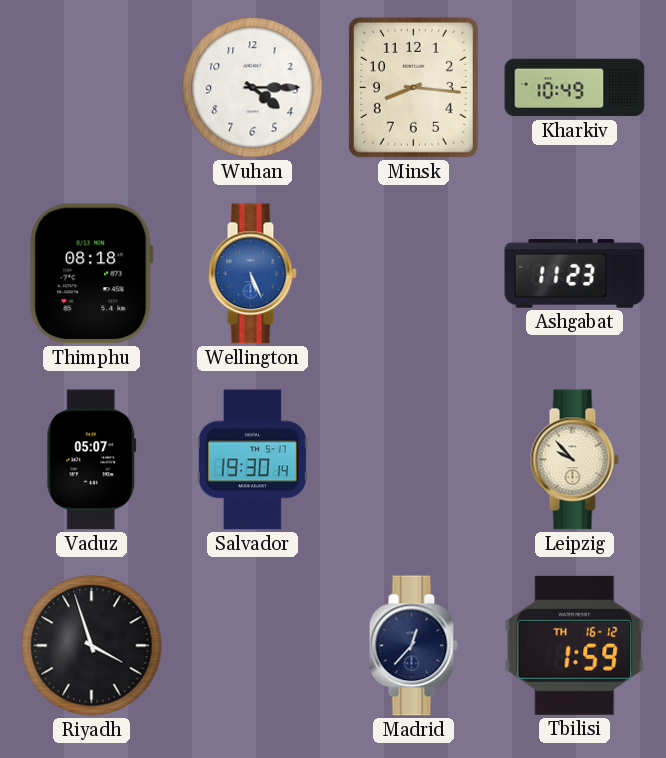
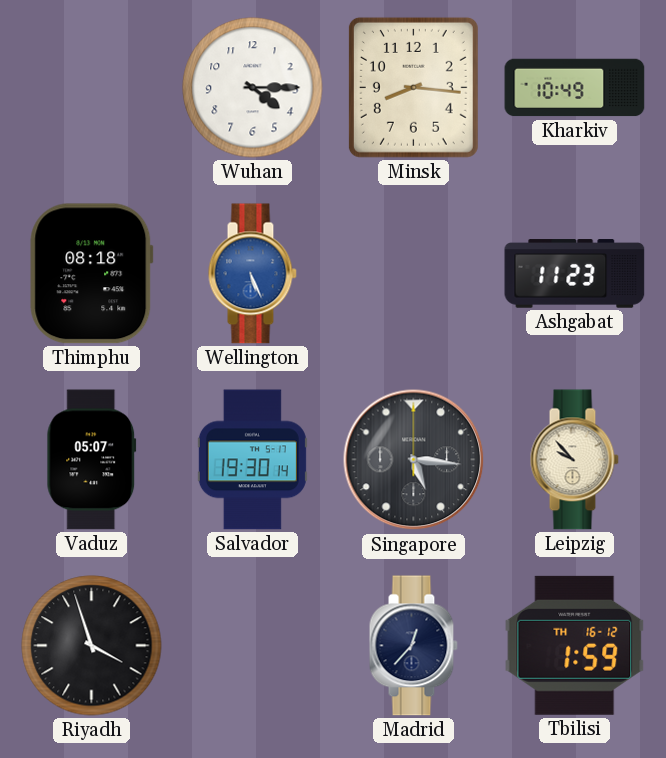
Singapore: none -> 5:16 (414, 460)
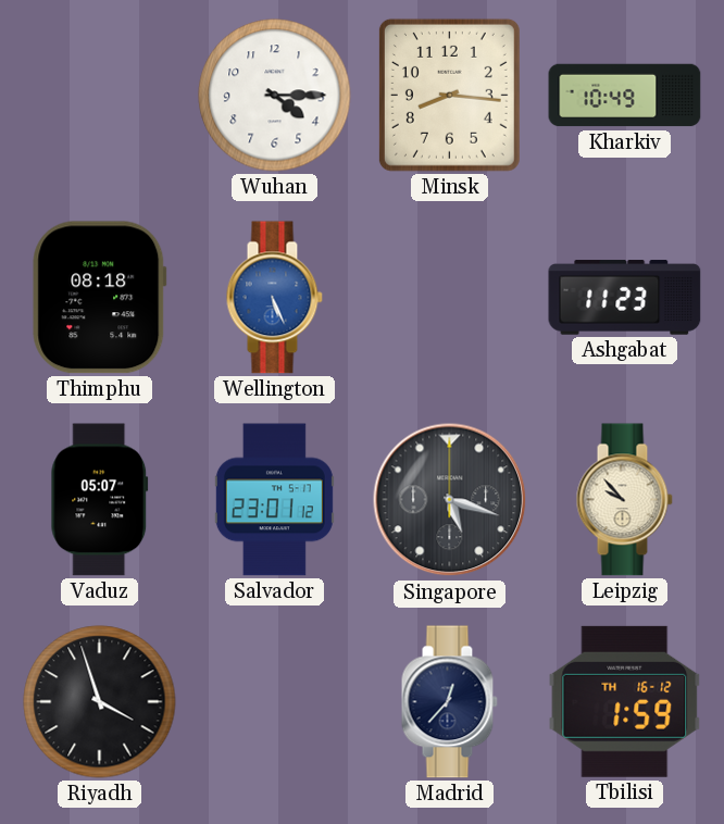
Salvador: 19:30 -> 23:01 (274, 500)
Singapore: 5:16 -> 5:18 (450, 500)
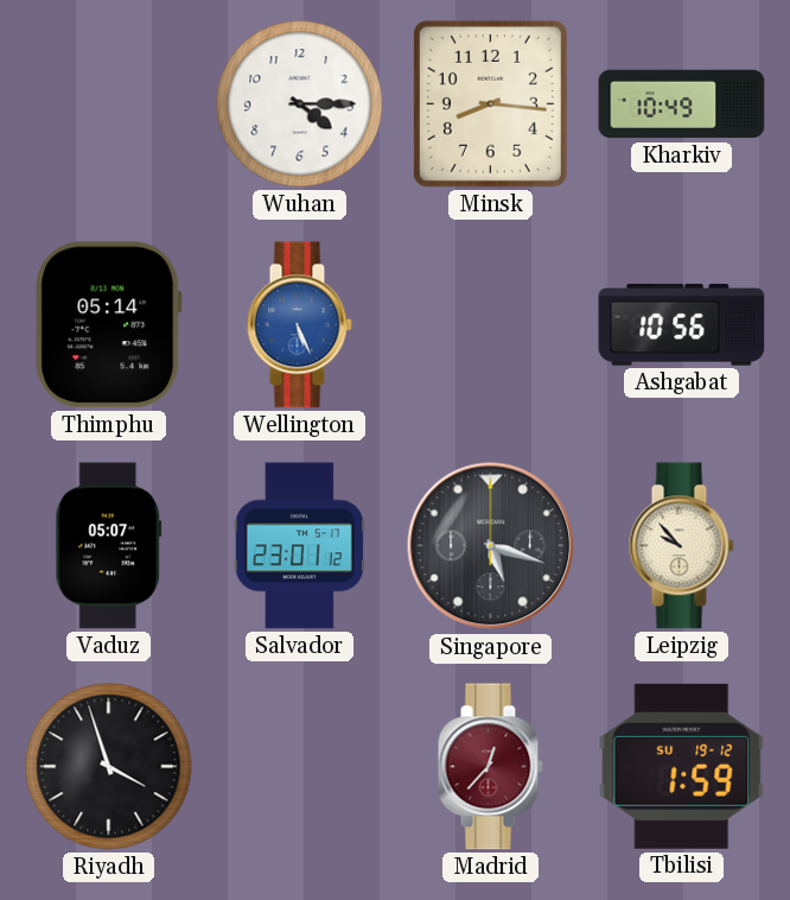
Thimphu: 08:18 -> 05:14 (109, 325)
Ashgabat: 11:23 -> 10:56 (682, 325)
Madrid dial: navy -> burgundy (490, 767)
Tbilisi date: TH 16-12 -> SU 19-12 (682, 766)
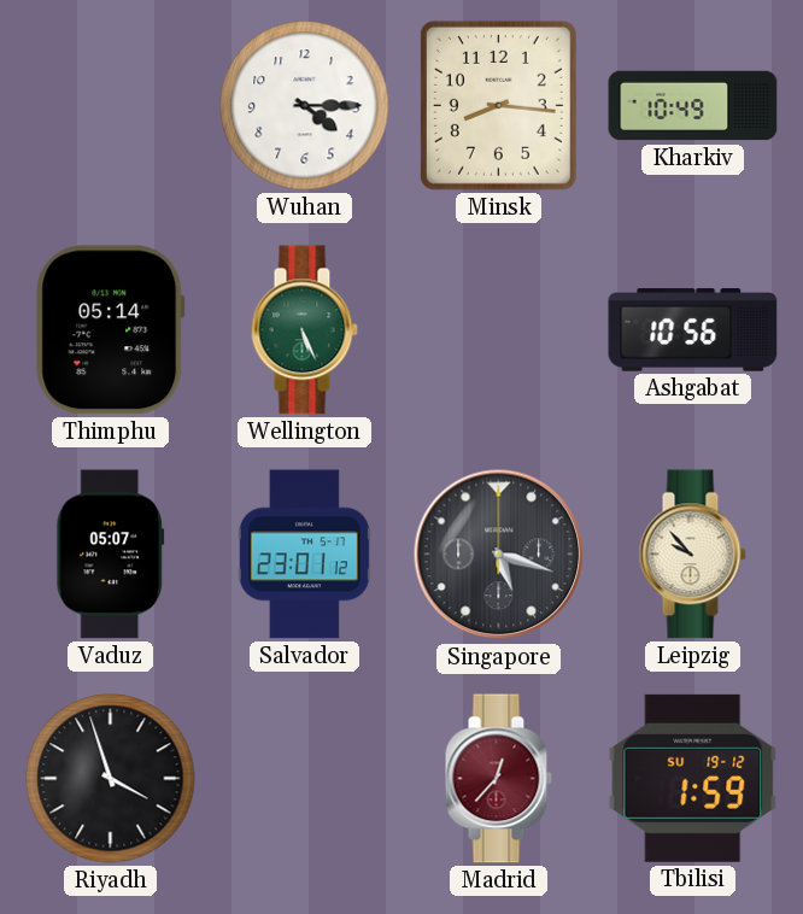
Wellington dial: blue -> green (304, 330)
